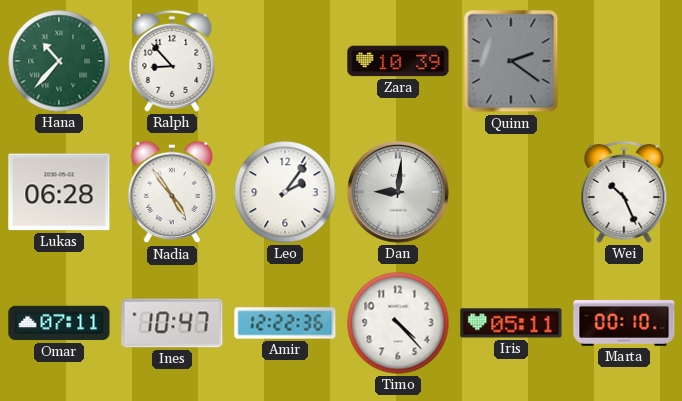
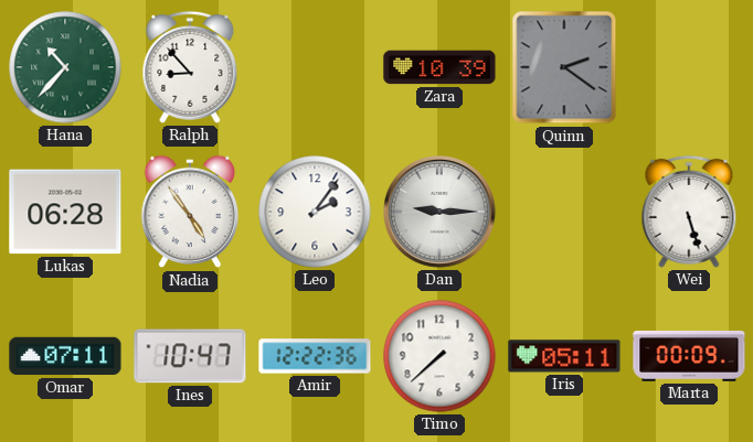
Dan: 9:01 -> 9:15 (439, 212)
Wei: 10:26 -> 5:27 (689, 212)
Timo: 4:23 -> 7:38 (439, 356)
Marta: 00:10 -> 00:09 (689, 356)
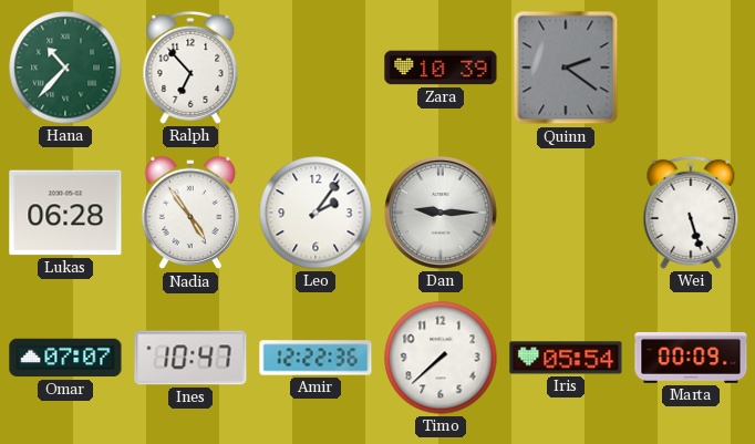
Ralph: 8:53 -> 6:53 (190, 68)
Omar: 07:11 -> 07:07 (65, 358)
Iris: 05:11 -> 05:54 (566, 358)
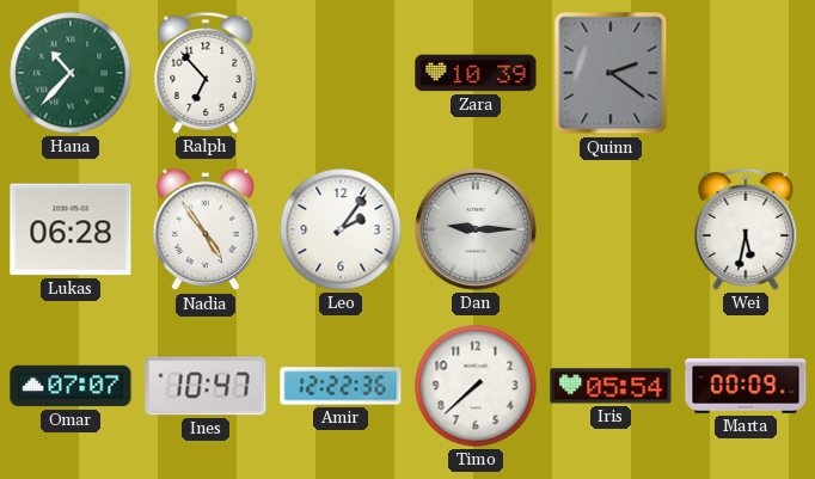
Wei: 5:27 -> 5:32 (746, 229)
